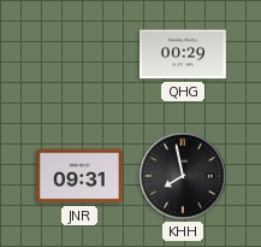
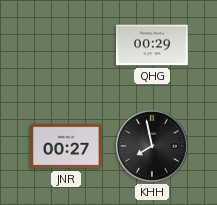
JNR: 09:31 -> 00:27 (67, 146)
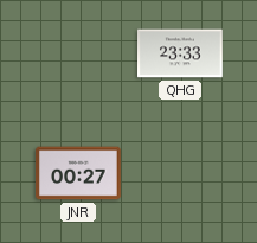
QHG: 00:29 -> 23:33 (181, 53)
KHH: 7:58 -> none (152, 146)
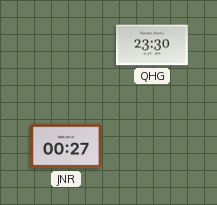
QHG: 23:33 -> 23:30 (153, 45)
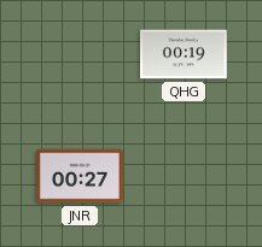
QHG: 23:30 -> 00:19 (185, 54)
